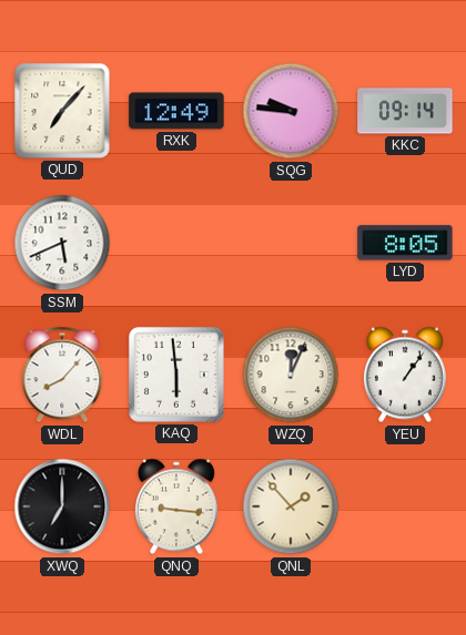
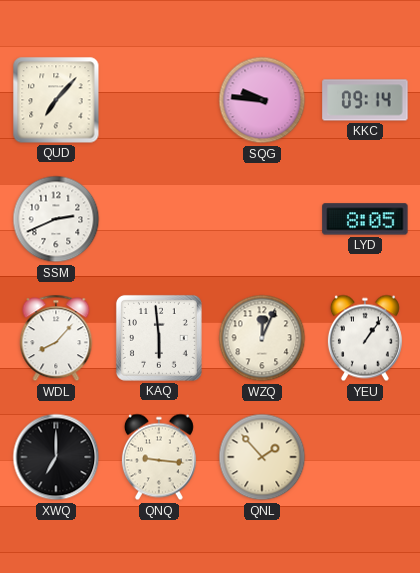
RXK: 12:49 -> none (176, 111)
SSM: 5:41 -> 2:41 (56, 219)
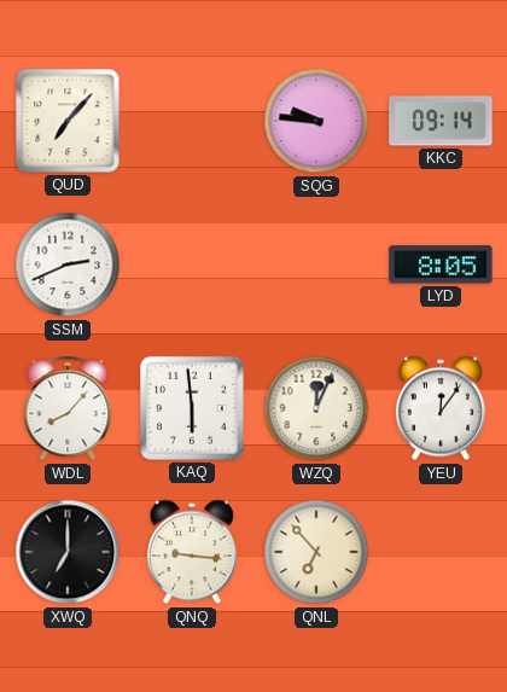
YEU: 1:06 -> 12:06 (441, 408)
QNL: 1:53 -> 6:53 (316, 552)
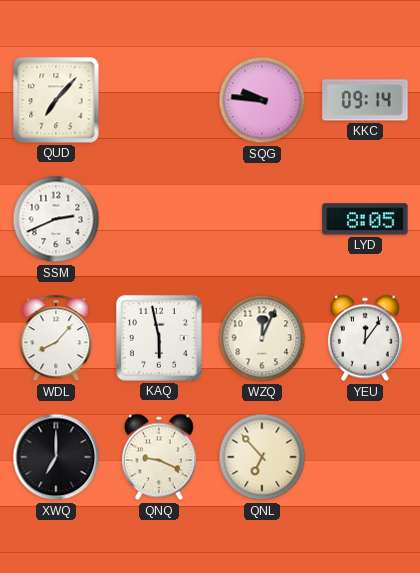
KAQ: 5:59 -> 5:58 (159, 338)
QNQ: 9:16 -> 9:19 (159, 457)
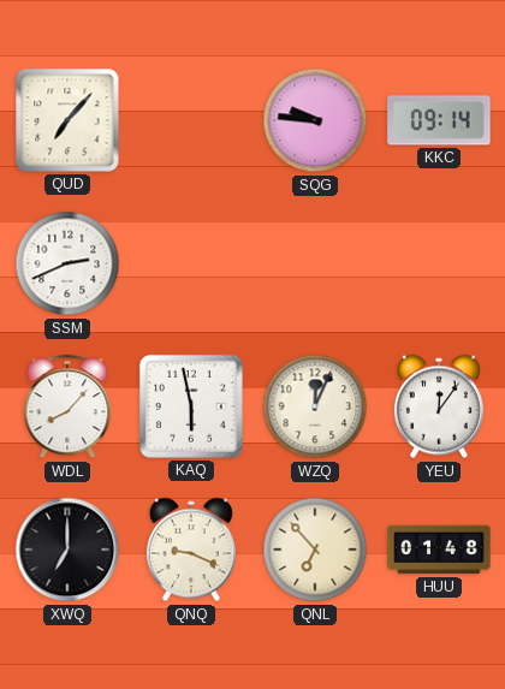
LYD: 8:05 -> none (365, 219)
HUU: none -> 01:48 (439, 550)
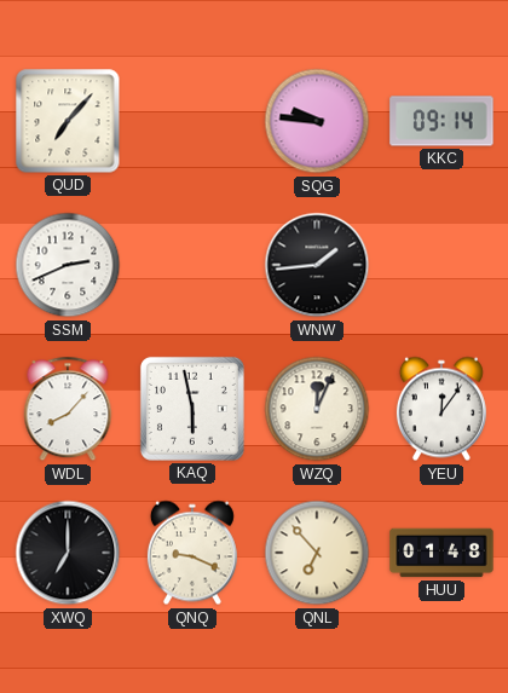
WNW: none -> 1:44 (317, 265)
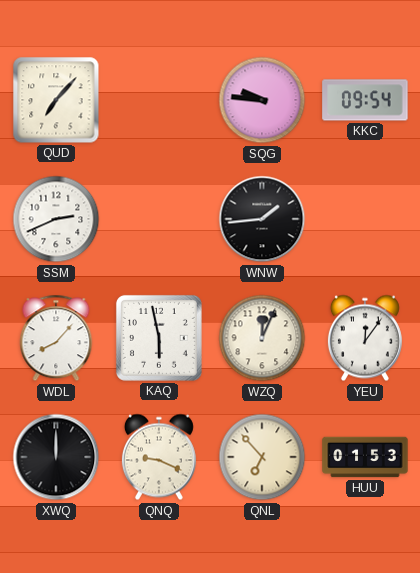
KKC: 09:14 -> 09:54 (365, 100)
XWQ: 7:00 -> 12:00 (56, 457)
HUU: 01:48 -> 01:53 (365, 457)
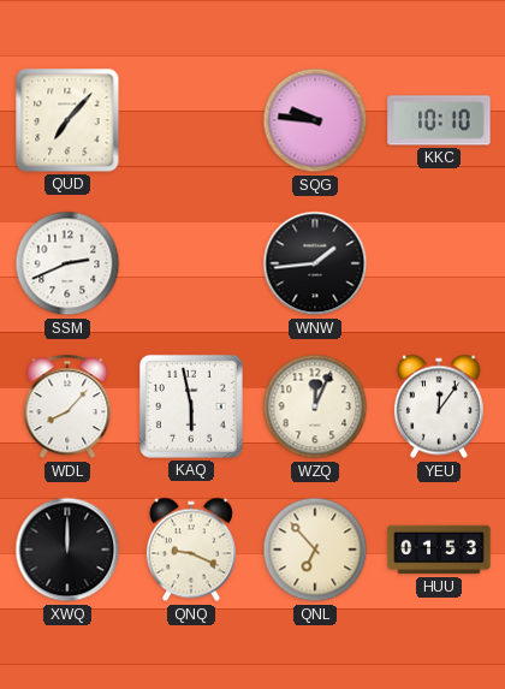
KKC: 09:54 -> 10:10 (439, 120)
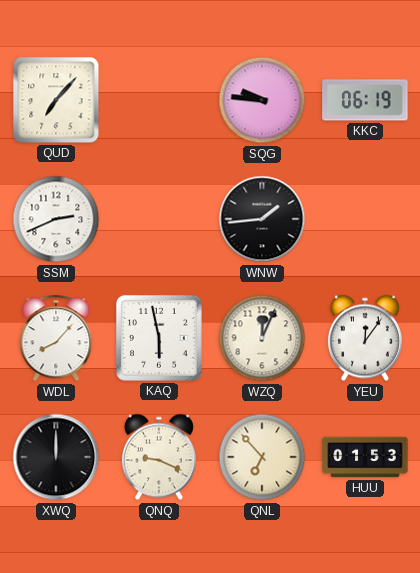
KKC: 10:10 -> 06:19 (365, 100)
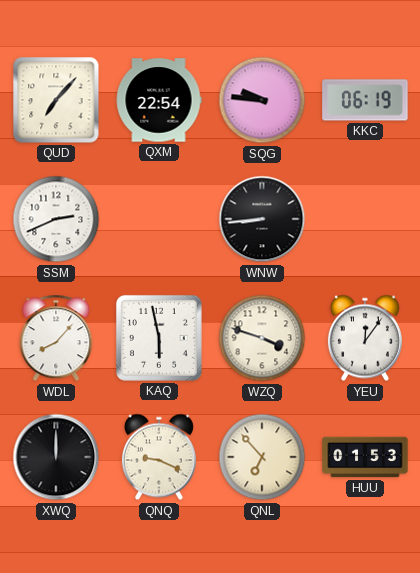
QXM: none -> 22:54 (159, 100)
WNW: 1:44 -> 8:44 (262, 219)
WZQ: 12:04 -> 3:48 (262, 338)
